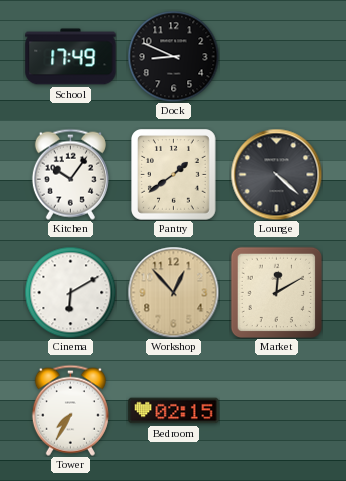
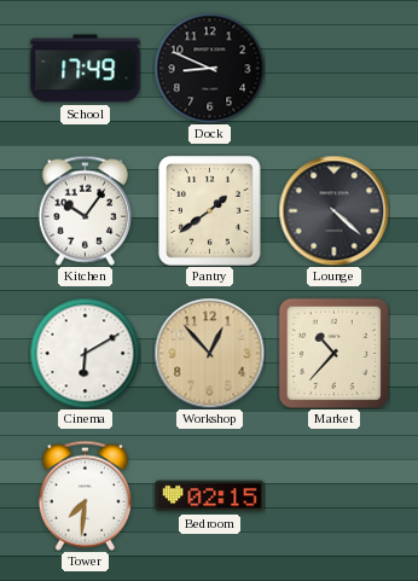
Market: 12:10 -> 10:37 (333, 353)
Tower: 7:35 -> 7:31 (85, 495)
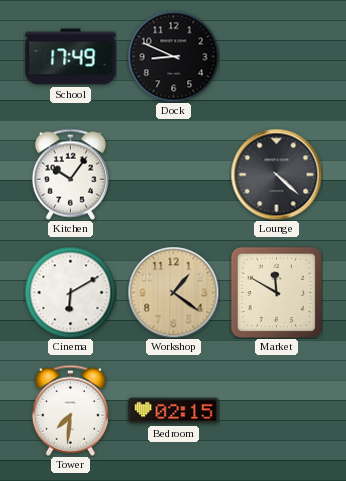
Pantry: 1:39 -> none (210, 211)
Workshop: 12:53 -> 1:21 (173, 292)
Market: 10:37 -> 11:50 (276, 292)
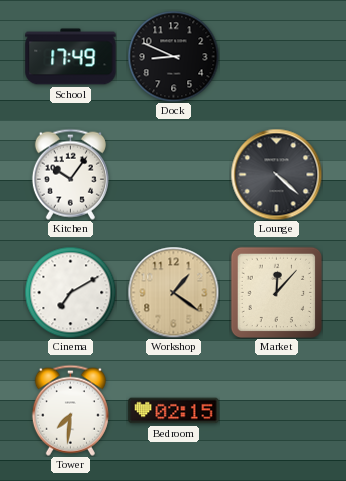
Cinema: 6:10 -> 7:10 (70, 292)
Market: 11:50 -> 12:07 (276, 292)
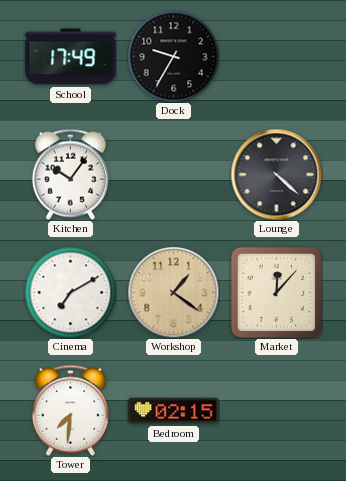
Dock: 8:49 -> 9:35 (173, 56)
